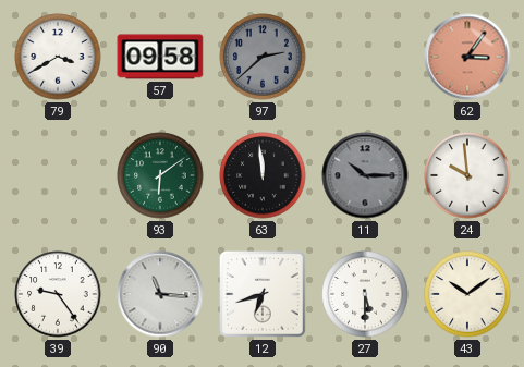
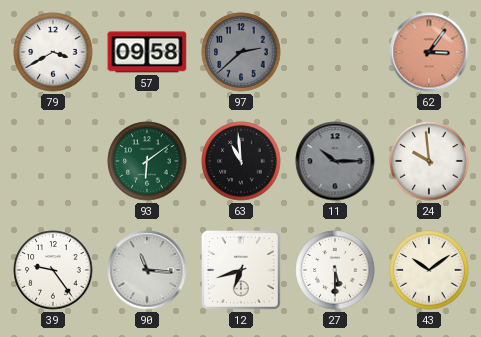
63: 11:59 -> 10:59 (241, 161)
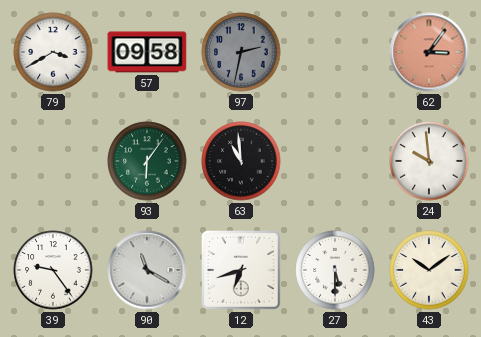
97: 2:38 -> 2:32 (241, 52)
93: 6:09 -> 6:06 (147, 161)
11: 10:15 -> none (335, 161)
90: 11:16 -> 11:20 (147, 270)
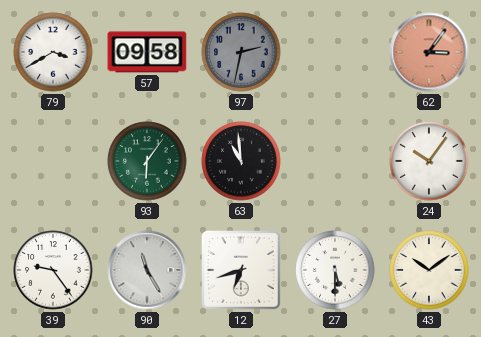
24: 9:59 -> 10:06 (429, 161)
90: 11:20 -> 11:25 (147, 270)
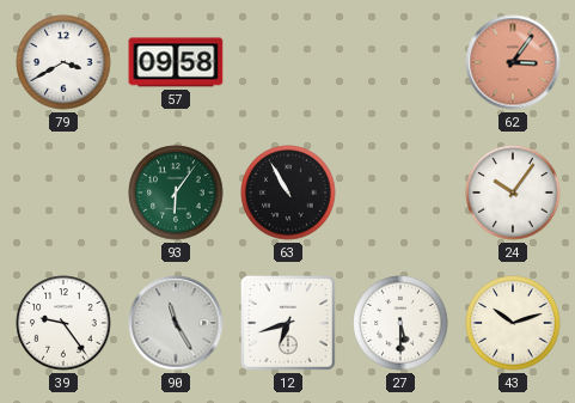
97: 2:32 -> none (241, 52)
63: 10:59 -> 10:55 (288, 193)
43: 10:09 -> 10:12 (513, 323)
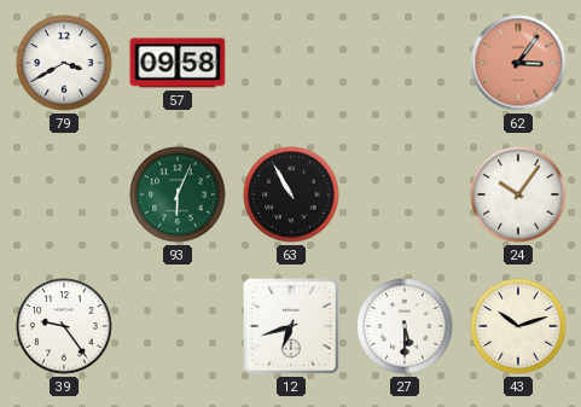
93: 6:06 -> 6:04 (178, 194)
90: 11:25 -> none (176, 323)
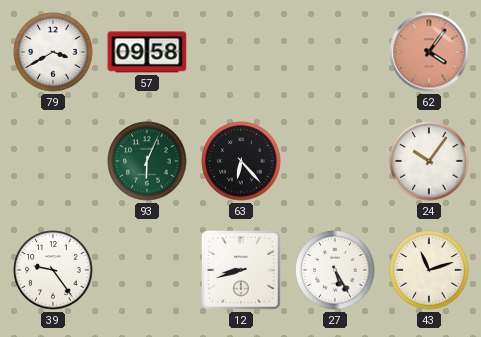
62: 3:06 -> 4:06 (429, 52)
63: 10:55 -> 6:23 (241, 161)
12: 6:42 -> 8:42 (242, 271)
27: 5:30 -> 5:25 (335, 270)
43: 10:12 -> 11:12 (429, 270)
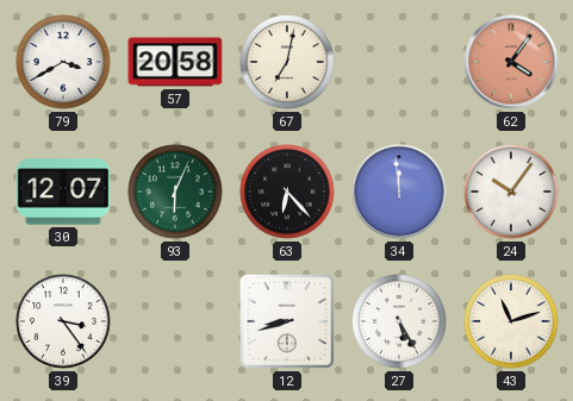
57: 09:58 -> 20:58 (175, 62)
67: none -> 7:02 (287, 62)
30: none -> 12:07 (63, 192)
34: none -> 11:59 (399, 192)
39: 9:24 -> 3:24 (63, 321)
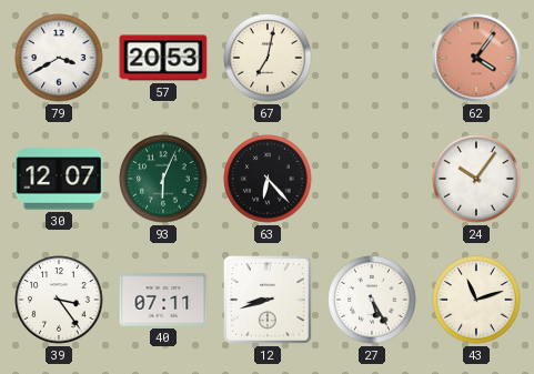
57: 20:58 -> 20:53 (163, 58)
34: 11:59 -> none (399, 192)
40: none -> 07:11 (163, 300)
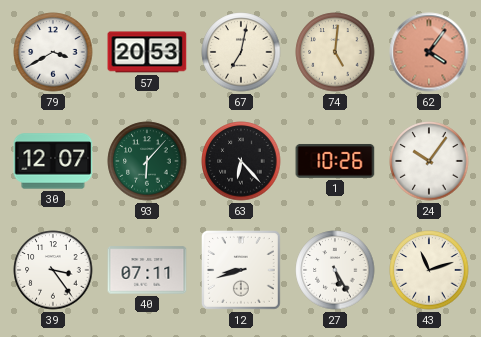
74: none -> 5:01 (335, 52)
93: 6:04 -> 6:07 (147, 161)
1: none -> 10:26 (335, 161)
